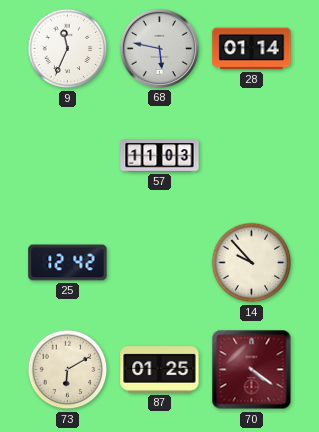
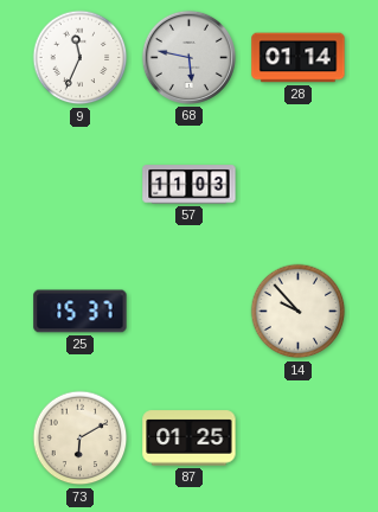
25: 12:42 -> 15:37 (81, 312)
70: 4:21 -> none (252, 370)
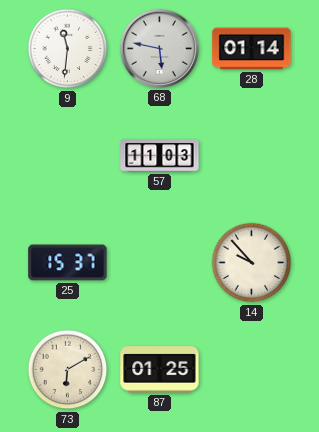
9: 11:34 -> 11:31 (68, 49)
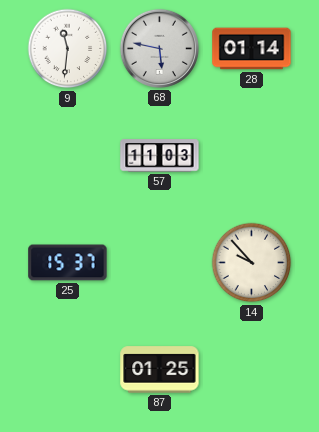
73: 6:10 -> none (68, 370)
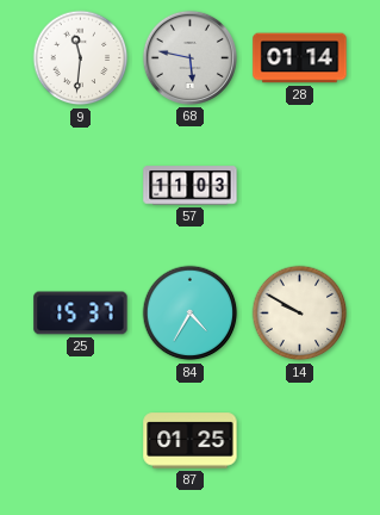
84: none -> 4:35 (191, 314)
14: 9:53 -> 9:50 (300, 314)
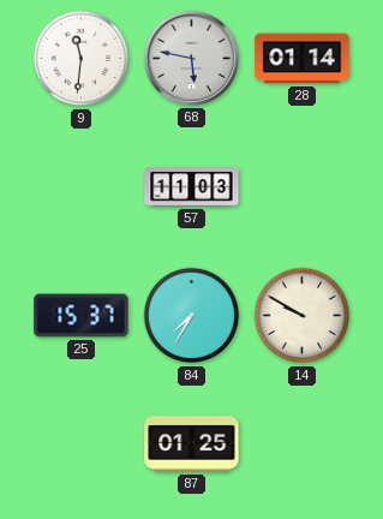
84: 4:35 -> 7:35 (192, 316)
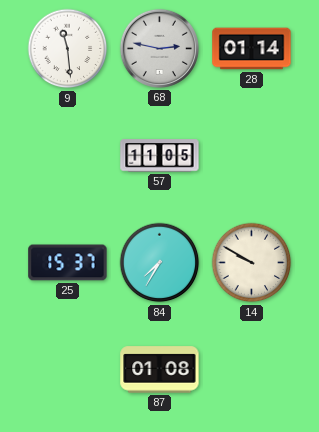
9: 11:31 -> 11:29 (68, 49)
68: 5:47 -> 2:47 (159, 48)
57: 11:03 -> 11:05 (160, 156)
87: 01:25 -> 01:08 (160, 370)
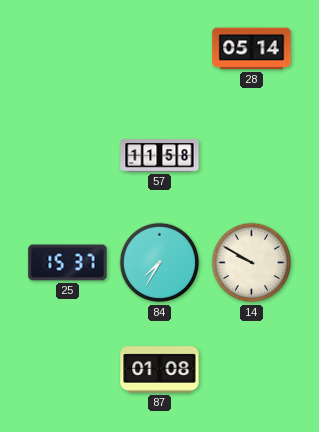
9: 11:29 -> none (68, 49)
68: 2:47 -> none (159, 48)
28: 01:14 -> 05:14 (252, 49)
57: 11:05 -> 11:58 (160, 156)
